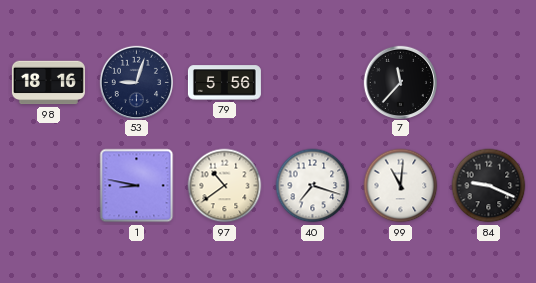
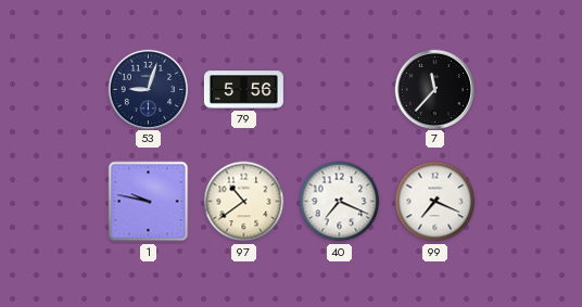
98: 18:16 -> none (48, 83)
1: 8:47 -> 9:47 (149, 202)
40: 7:18 -> 7:19 (340, 202)
99: 11:01 -> 7:19 (435, 202)
84: 9:19 -> none (489, 186)
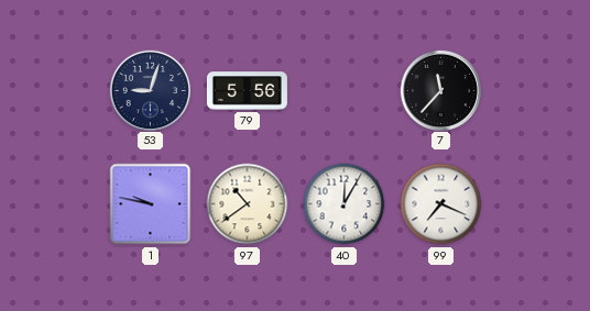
40: 7:19 -> 12:05 (345, 204)
